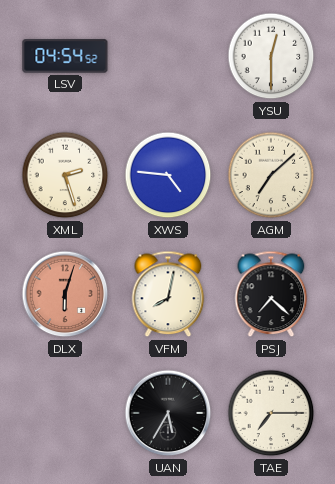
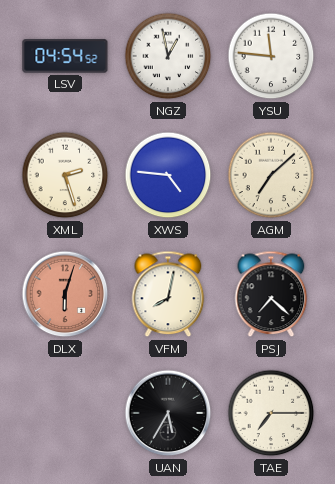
NGZ: none -> 12:58 (168, 56)
YSU: 12:30 -> 11:46 (271, 56)
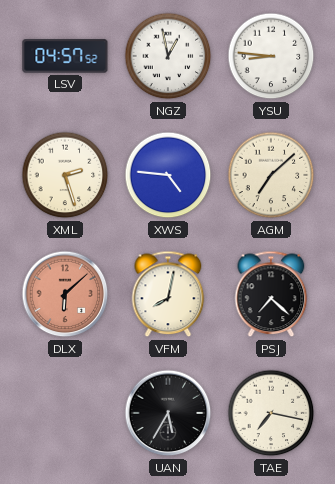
LSV: 04:54 -> 04:57 (65, 56)
YSU: 11:46 -> 8:46 (271, 56)
DLX: 6:03 -> 6:08 (65, 294)
TAE: 7:15 -> 7:17 (271, 413)
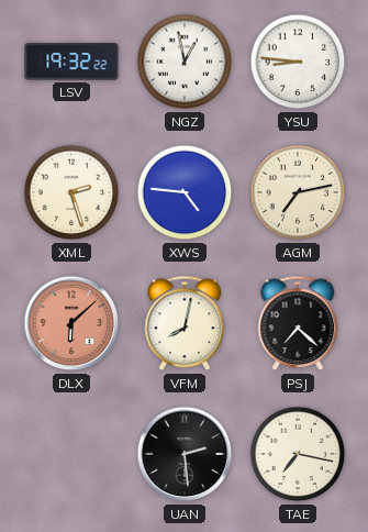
LSV: 04:57 -> 19:32 (71, 62)
AGM: 7:08 -> 7:13 (298, 192)
UAN: 5:35 -> 2:29 (185, 454)
